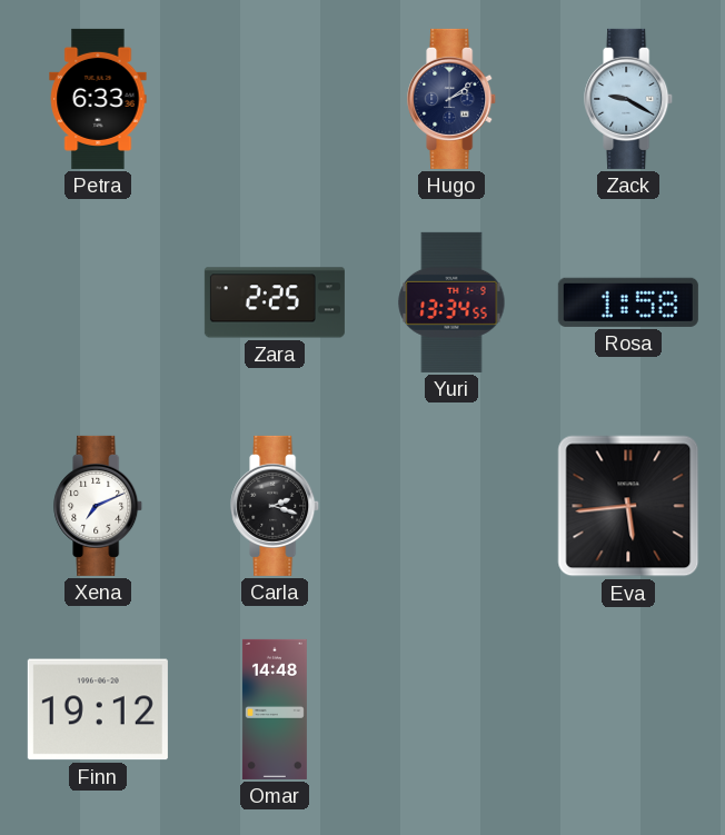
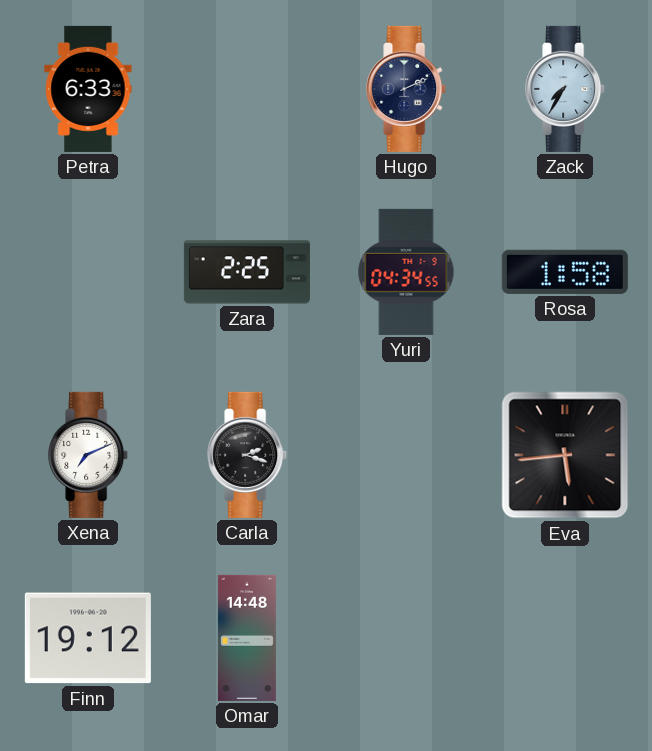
Hugo: 2:09 -> 2:11 (407, 89)
Zack: 9:20 -> 7:35 (566, 89)
Yuri: 13:34 -> 04:34 (406, 272)
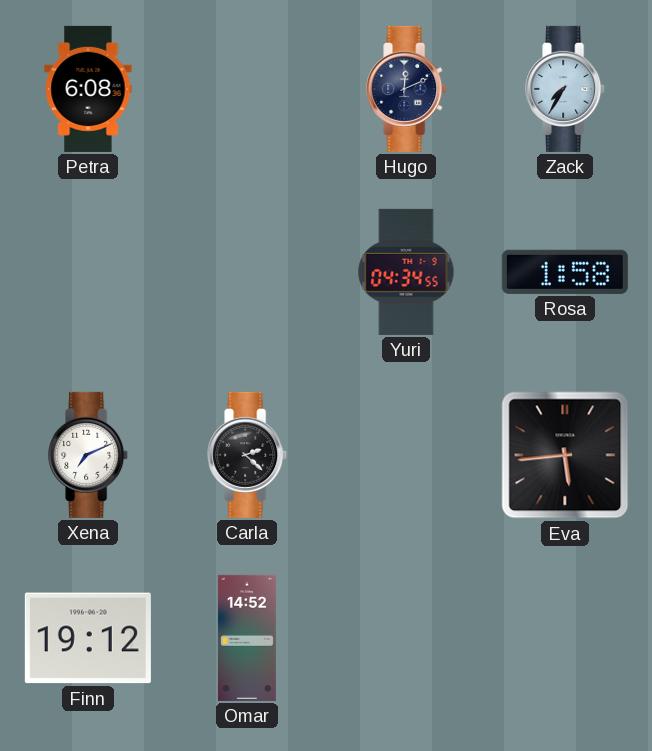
Petra: 6:33 -> 6:08 (88, 89)
Hugo: 2:11 -> 12:11 (407, 89)
Zara: 2:25 -> none (247, 272)
Carla: 2:18 -> 2:22 (248, 455)
Omar: 14:48 -> 14:52 (247, 638)
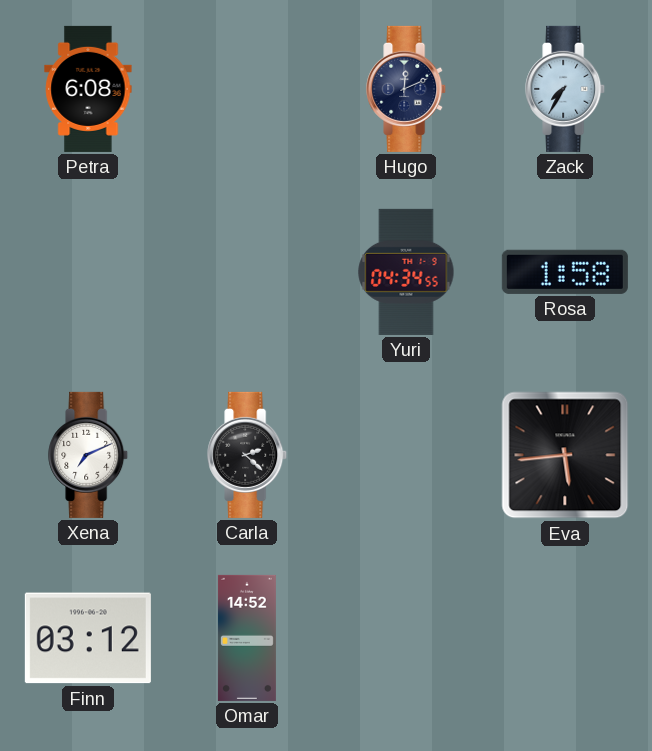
Finn: 19:12 -> 03:12 (88, 638)
